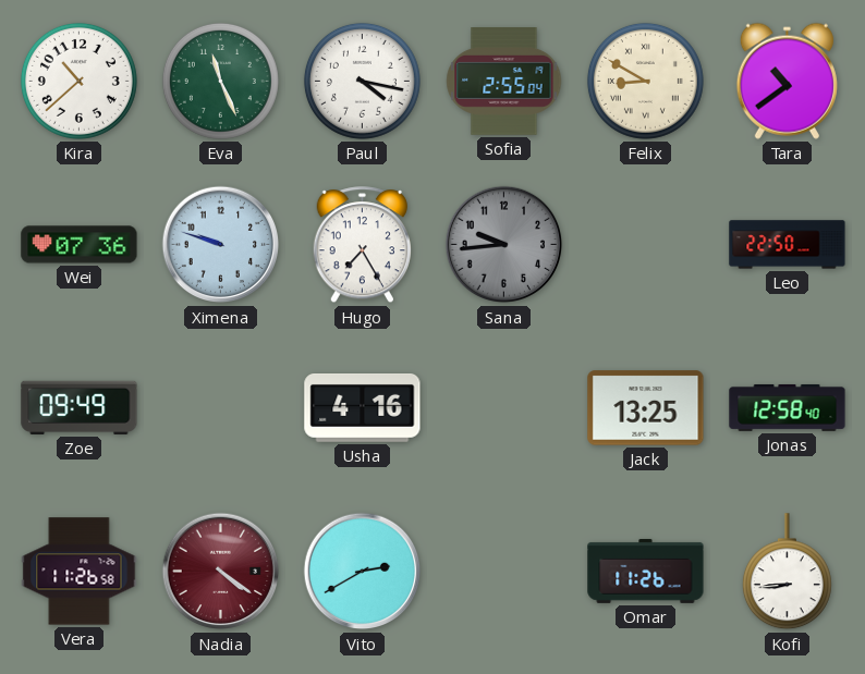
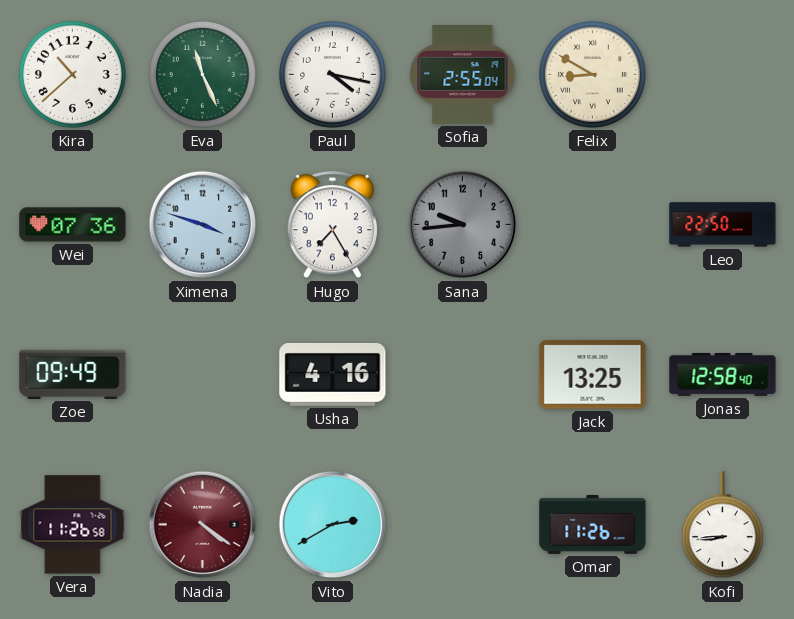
Tara: 10:39 -> none (787, 81)
Ximena: 9:48 -> 3:48 (203, 225)
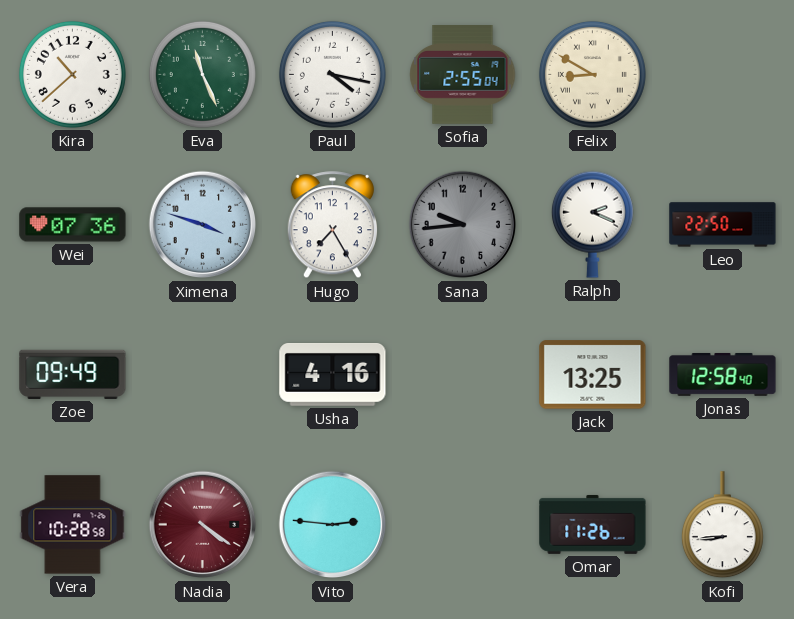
Ralph: none -> 2:19 (592, 224)
Vera: 11:26 -> 10:28 (73, 525)
Vito: 2:40 -> 2:46 (333, 525)
